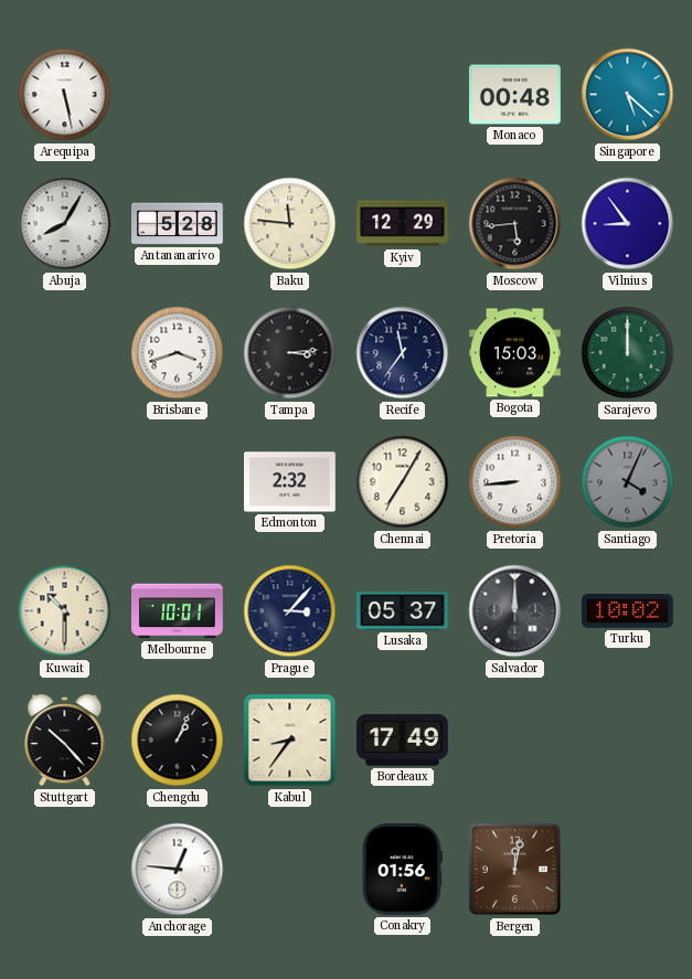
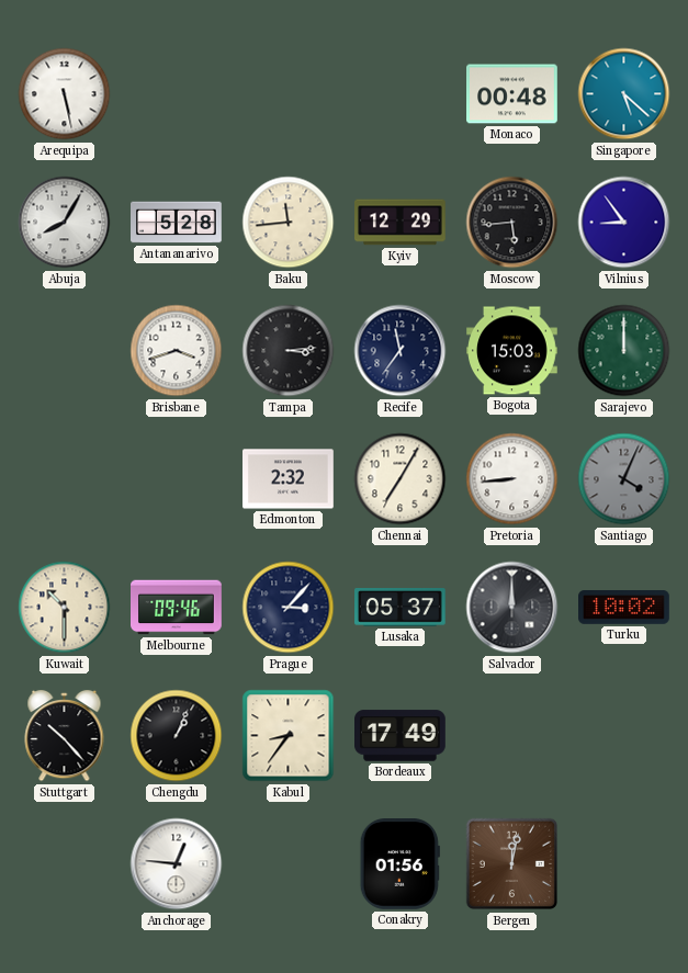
Baku: 11:46 -> 11:44 (289, 223)
Melbourne: 10:01 -> 09:46 (177, 608)
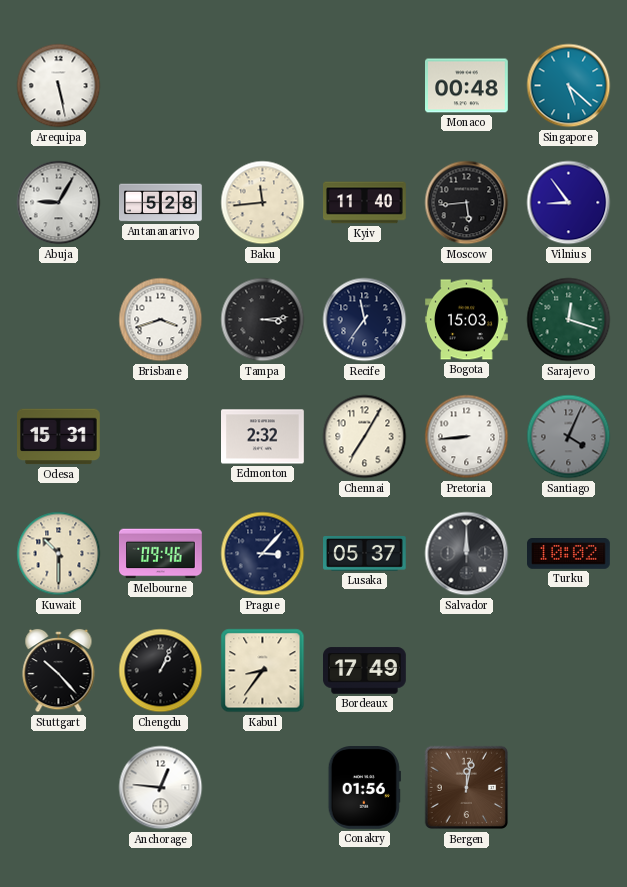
Abuja: 8:05 -> 9:05 (59, 203)
Kyiv: 12:29 -> 11:40 (365, 203)
Sarajevo: 12:00 -> 12:18 (569, 320)
Odesa: none -> 15:31 (59, 437)
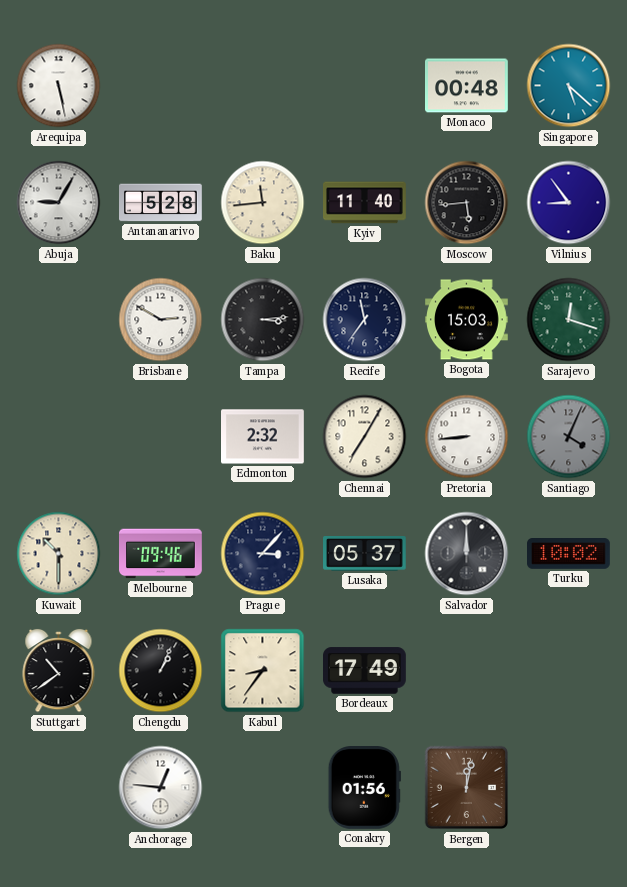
Brisbane: 3:42 -> 2:50 (161, 320)
Odesa: 15:31 -> none (59, 437)
Stuttgart: 10:23 -> 10:39 (59, 671)
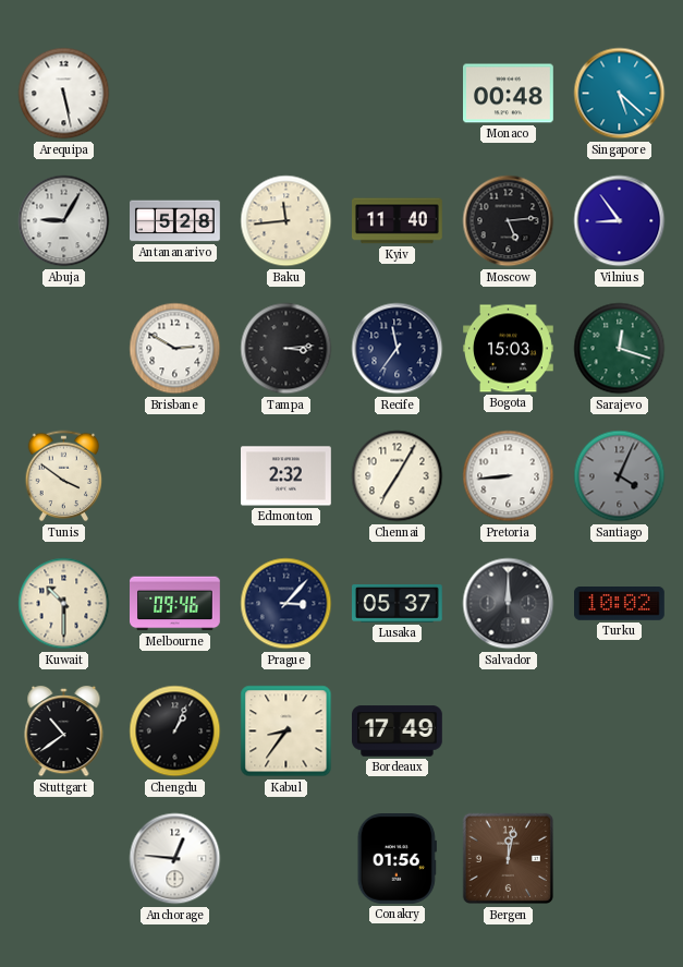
Moscow: 5:44 -> 5:14 (509, 221)
Tunis: none -> 3:51 (64, 476)
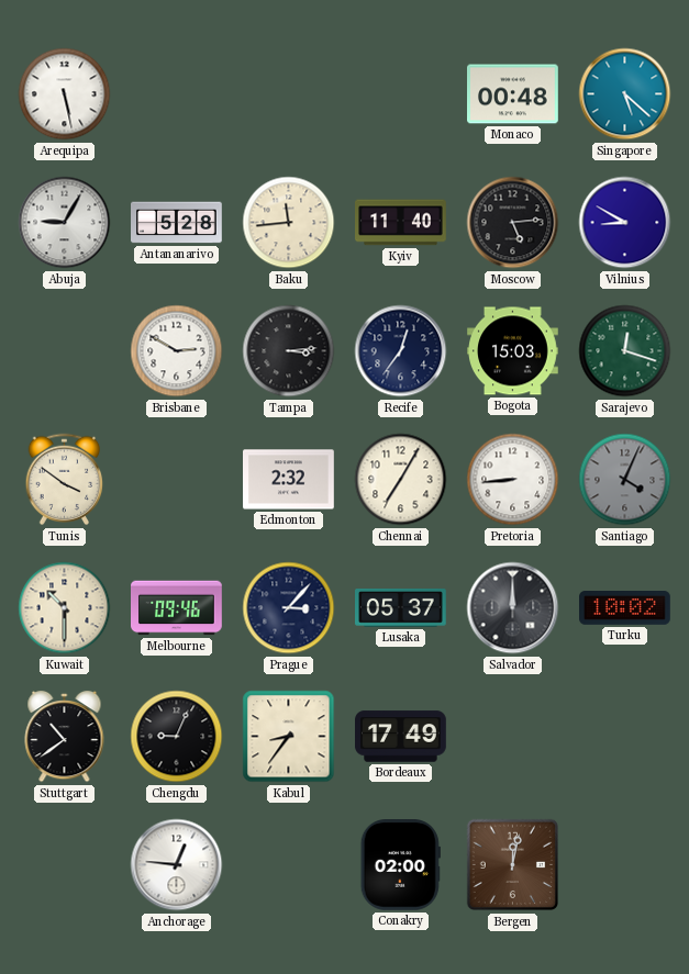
Vilnius: 8:54 -> 8:50 (625, 223)
Recife: 11:36 -> 12:36 (401, 351)
Chengdu: 1:04 -> 9:04 (177, 737)
Conakry: 01:56 -> 02:00 (400, 865)
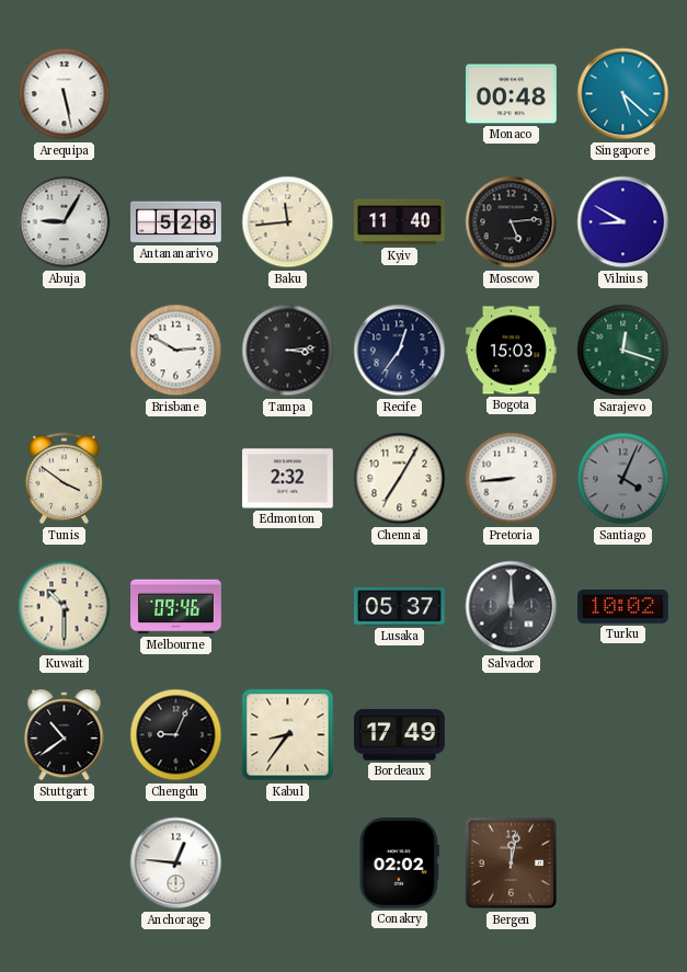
Prague: 3:07 -> none (289, 608)
Conakry: 02:00 -> 02:02 (399, 864)
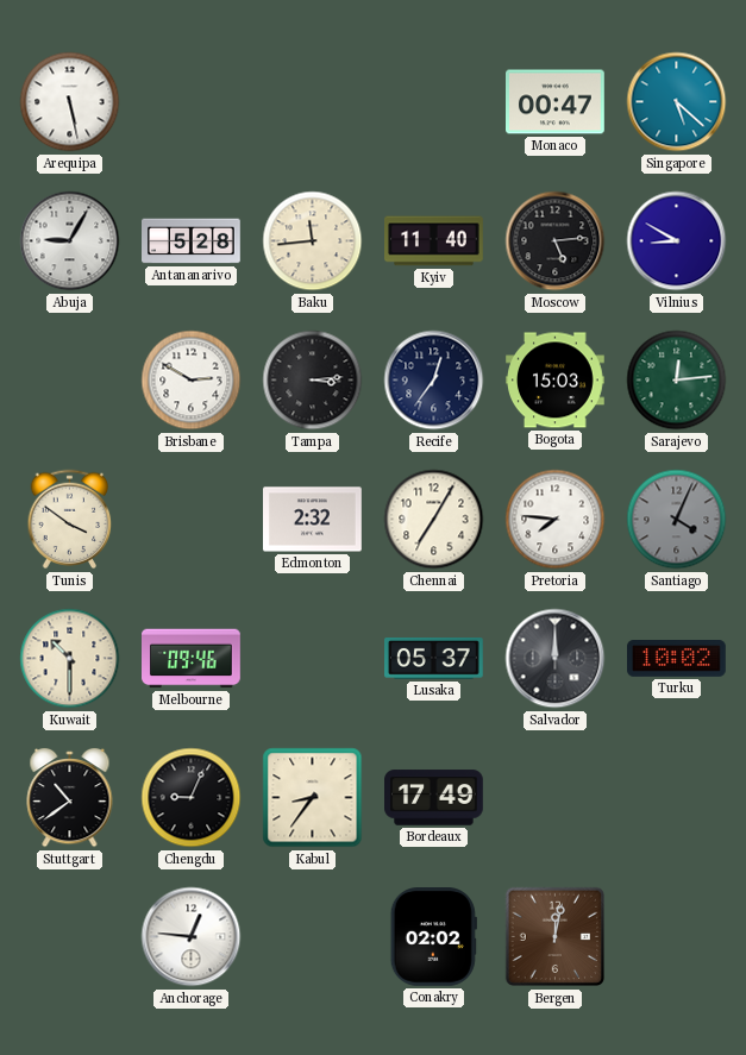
Monaco: 00:48 -> 00:47 (556, 102)
Sarajevo: 12:18 -> 12:14 (677, 381)
Pretoria: 8:44 -> 7:46 (556, 520)
